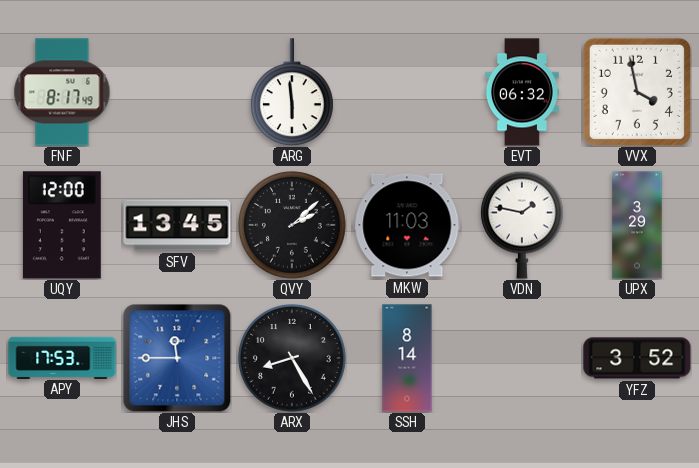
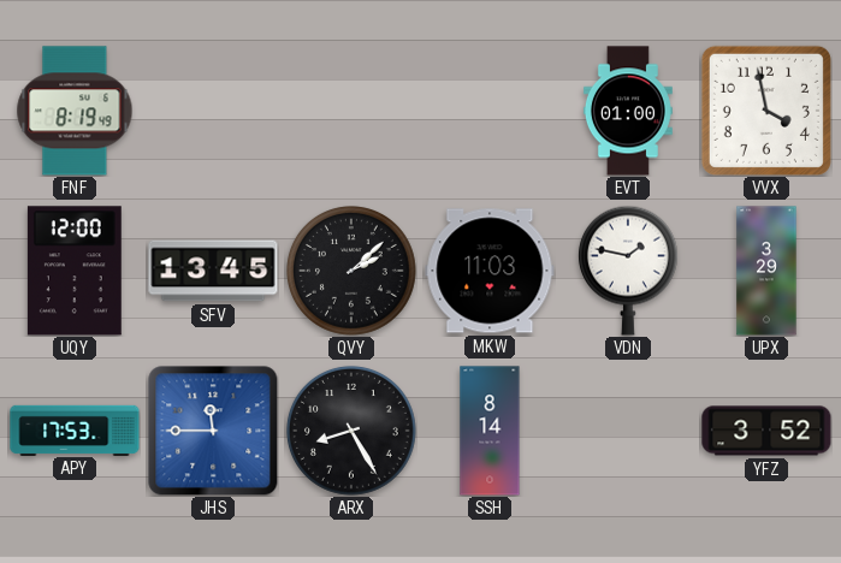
FNF: 8:17 -> 8:19 (75, 111)
ARG: 5:59 -> none (292, 92)
EVT: 06:32 -> 01:00 (628, 111)
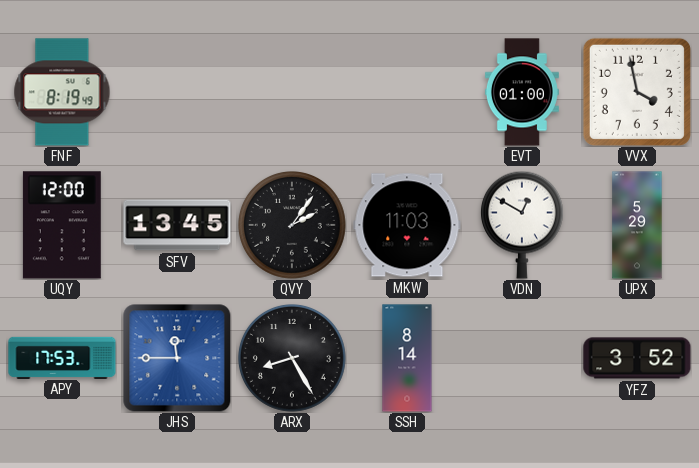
QVY: 2:08 -> 2:06 (293, 226)
VDN: 1:47 -> 12:50 (522, 225)
UPX: 3:29 -> 5:29 (637, 225)
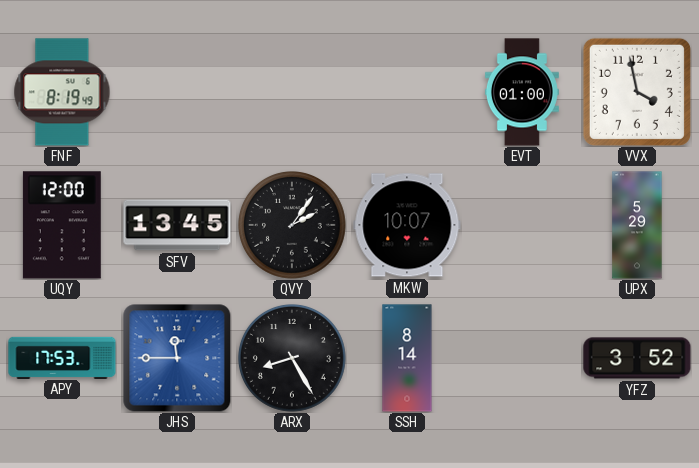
MKW: 11:03 -> 10:07 (407, 225)
VDN: 12:50 -> none (522, 225)
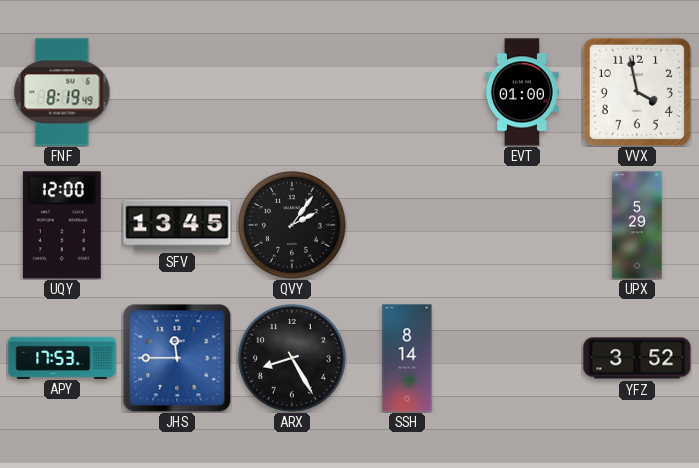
MKW: 10:07 -> none (407, 225)
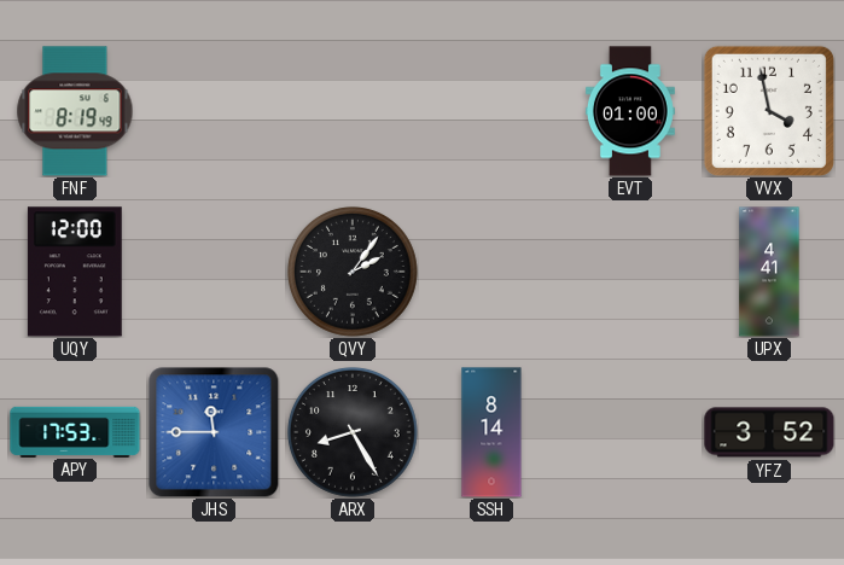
SFV: 13:45 -> none (177, 225)
UPX: 5:29 -> 4:41 (769, 272)
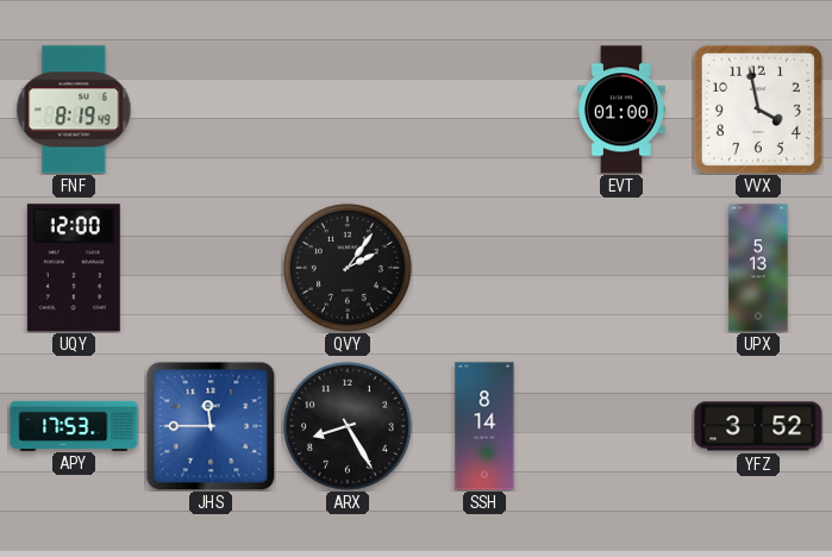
UPX: 4:41 -> 5:13 (758, 268)
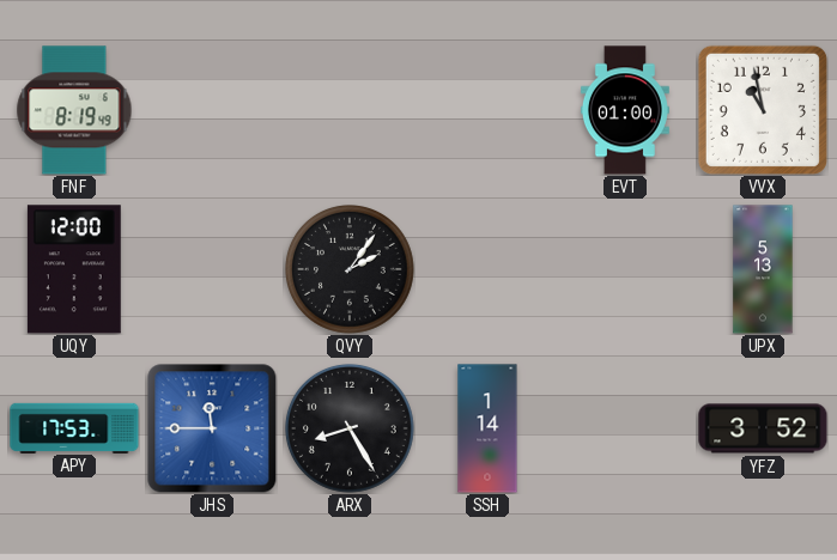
VVX: 3:58 -> 10:58 (763, 110)
SSH: 8:14 -> 1:14 (487, 428)
